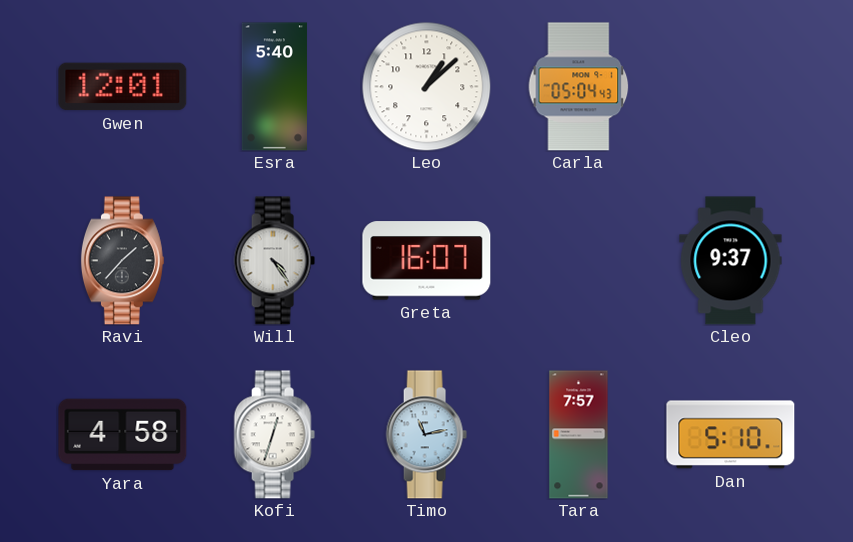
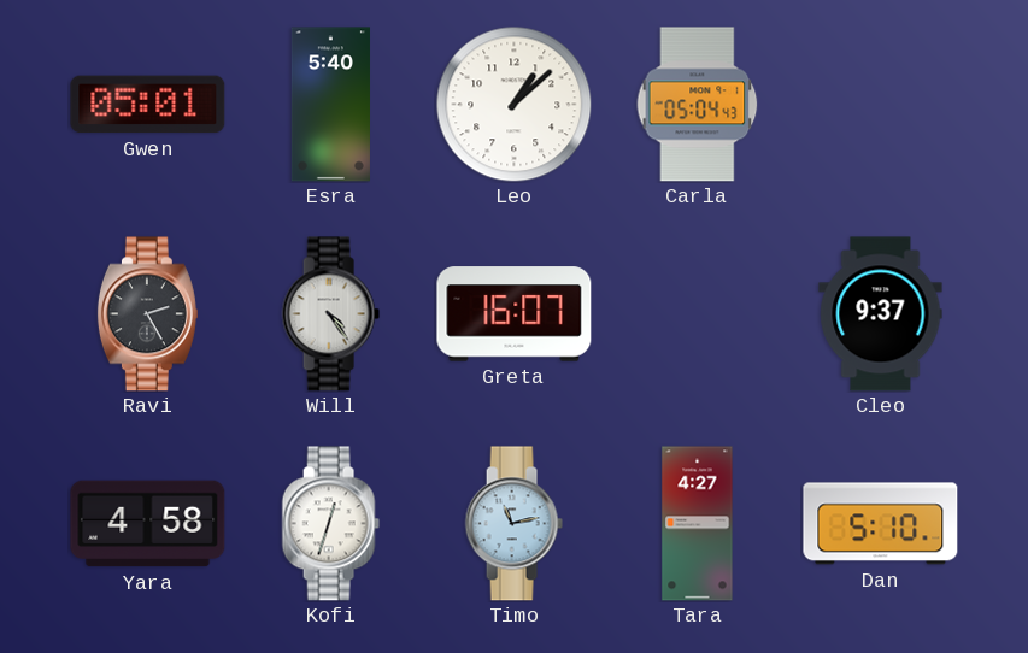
Gwen: 12:01 -> 05:01 (148, 105)
Ravi: 1:37 -> 2:25 (147, 314)
Tara: 7:57 -> 4:27 (698, 524)
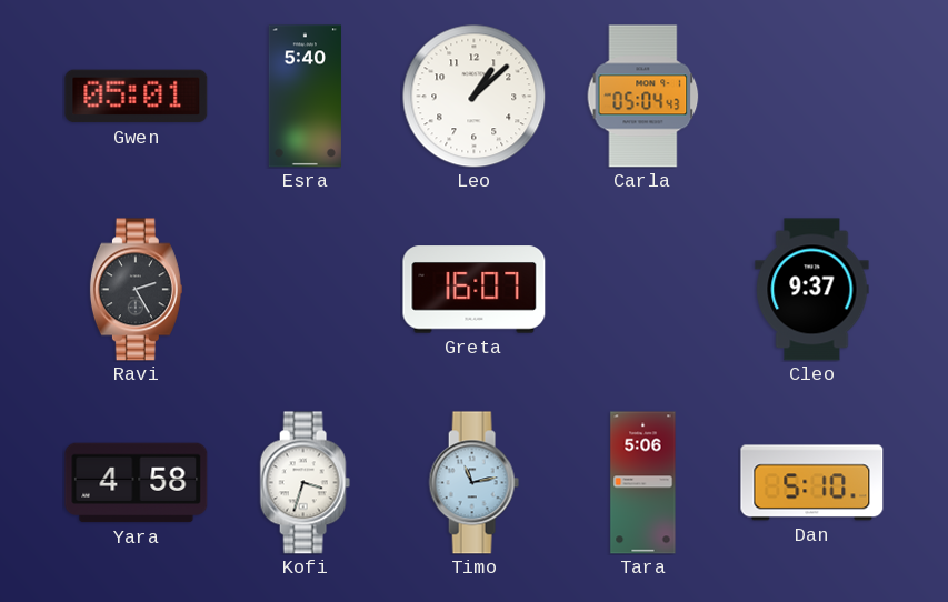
Will: 4:24 -> none (330, 314)
Kofi: 12:33 -> 3:33 (305, 483)
Tara: 4:27 -> 5:06 (643, 483)
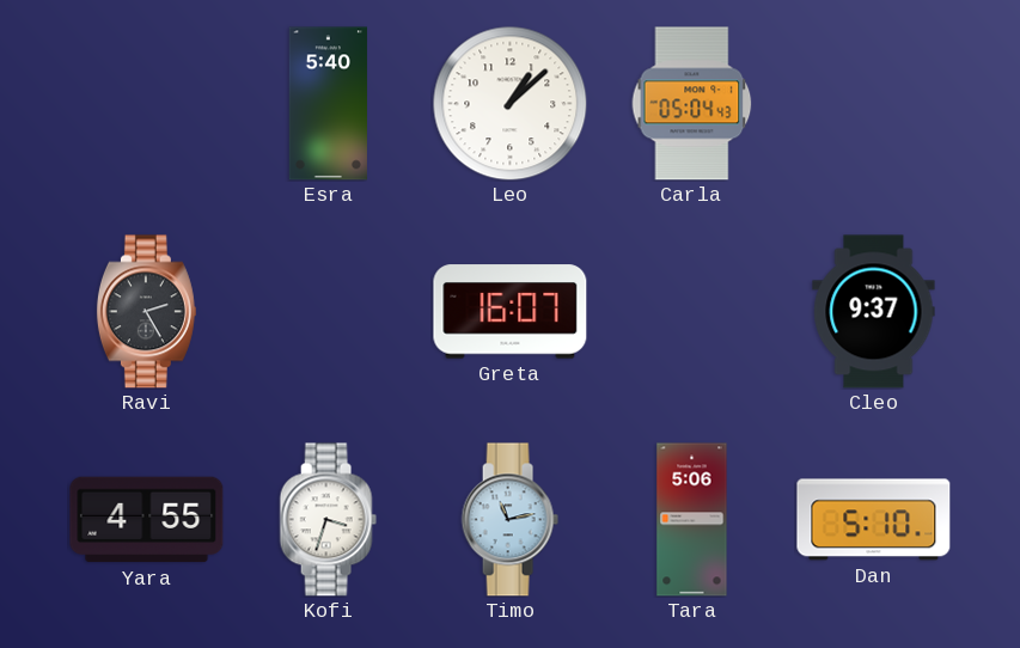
Gwen: 05:01 -> none (137, 97)
Yara: 4:58 -> 4:55 (147, 520)
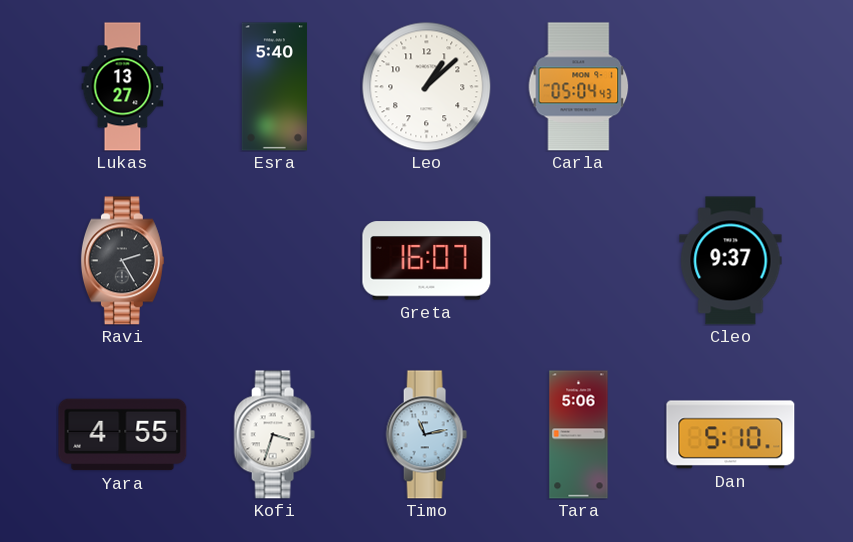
Lukas: none -> 13:27 (123, 87)
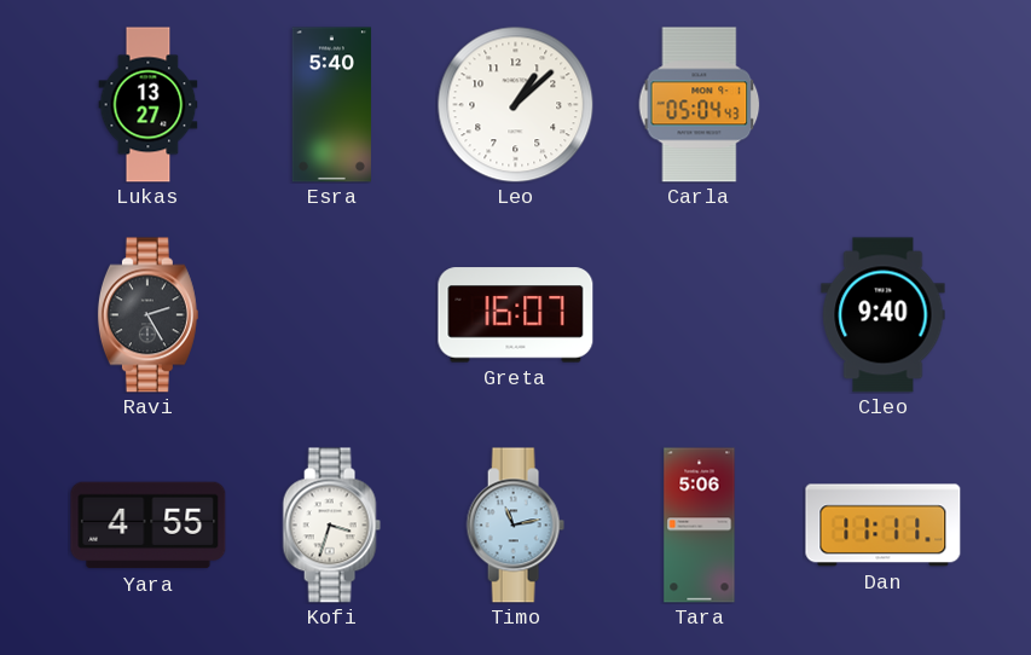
Cleo: 9:37 -> 9:40 (884, 315)
Dan: 5:10 -> 11:11 (884, 526)
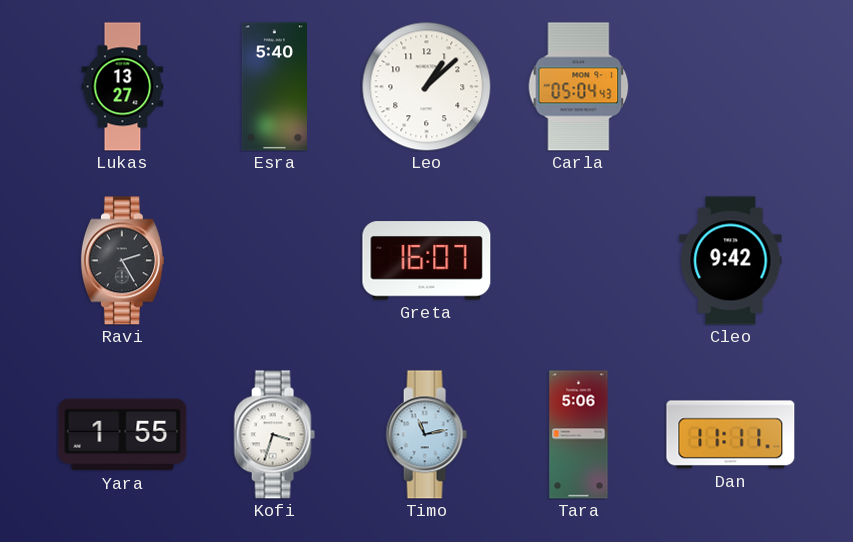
Cleo: 9:40 -> 9:42 (731, 261)
Yara: 4:55 -> 1:55 (123, 435)
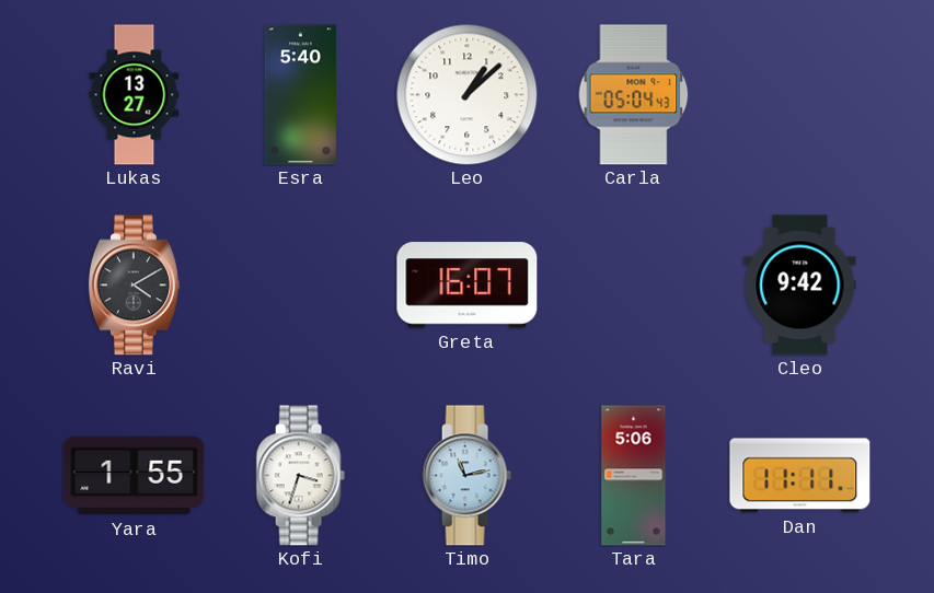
Ravi: 2:25 -> 4:10 (134, 286)
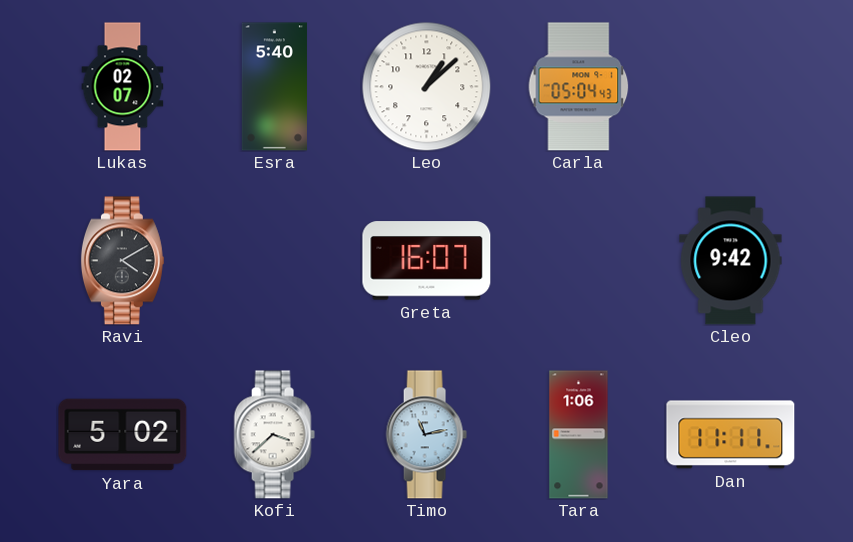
Lukas: 13:27 -> 02:07 (123, 87)
Yara: 1:55 -> 5:02 (123, 435)
Kofi: 3:33 -> 3:38 (274, 435)
Tara: 5:06 -> 1:06 (579, 435)
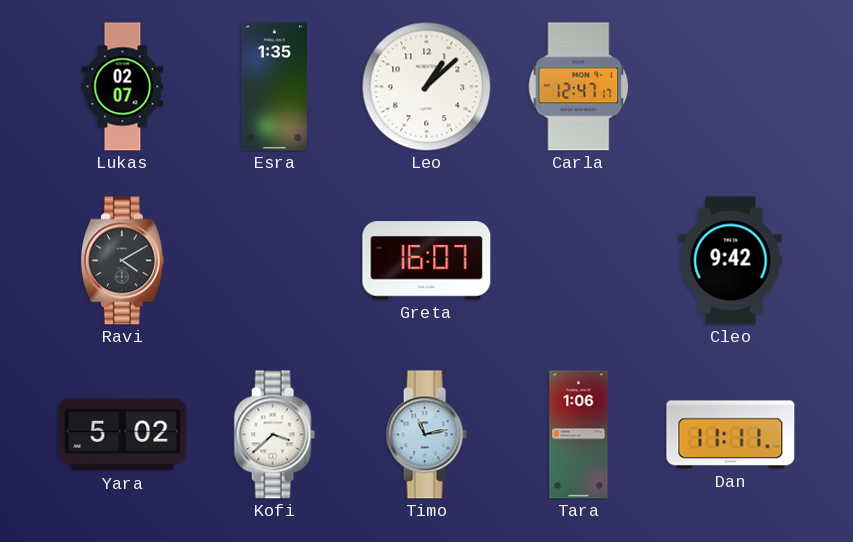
Esra: 5:40 -> 1:35 (274, 87)
Carla: 05:04 -> 12:47 (579, 87)
